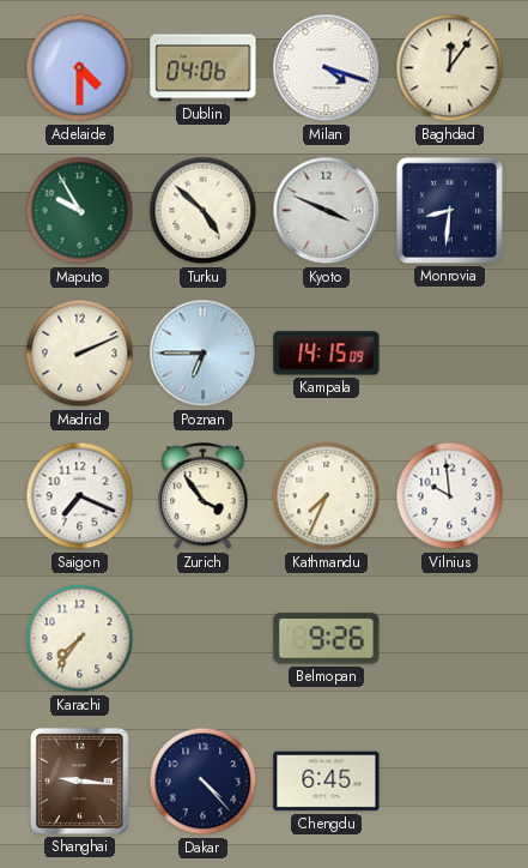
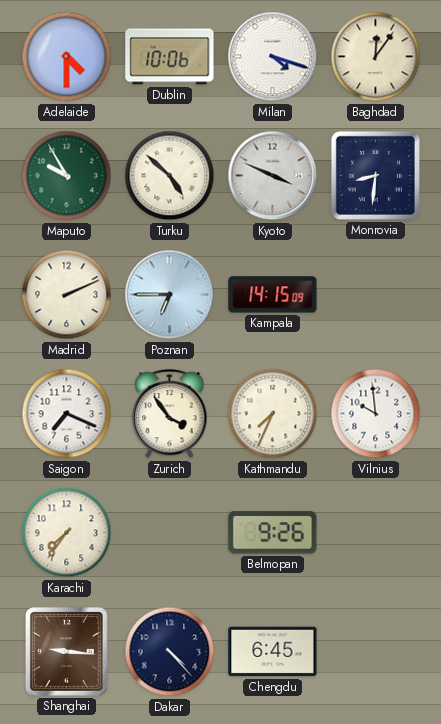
Dublin: 04:06 -> 10:06 (170, 57)
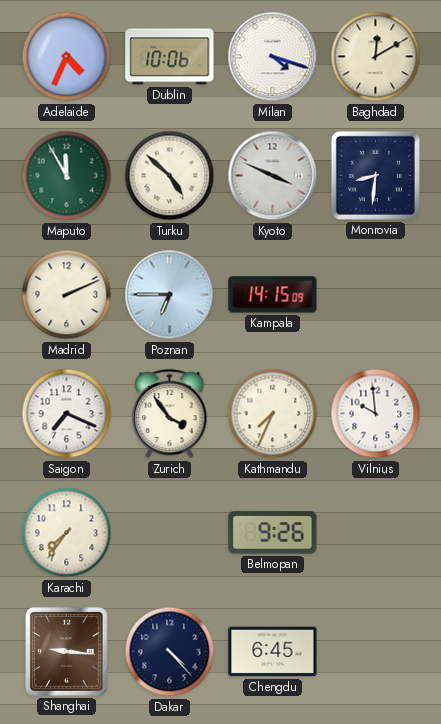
Adelaide: 4:30 -> 4:34 (67, 57)
Baghdad: 12:06 -> 12:10 (376, 57)
Maputo: 9:55 -> 11:55 (67, 176)
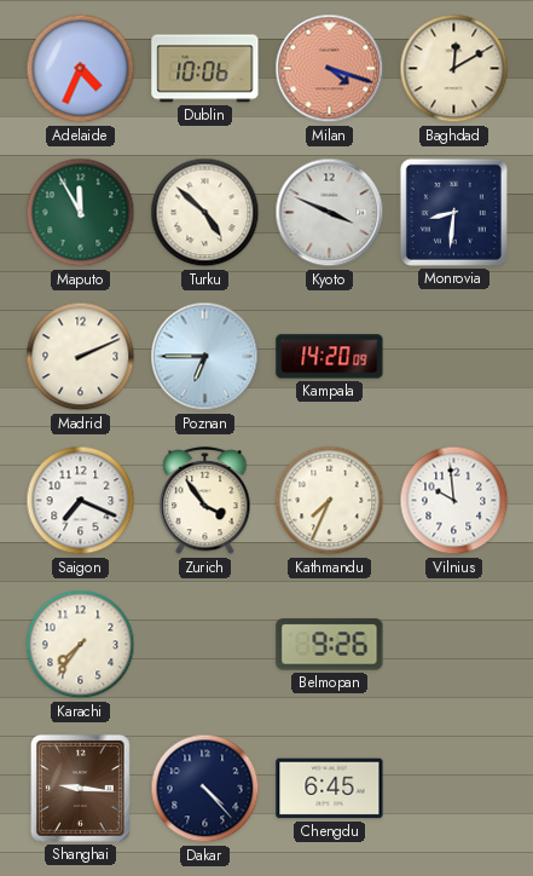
Milan dial: white -> salmon (330, 69)
Kampala: 14:15 -> 14:20 (330, 357)
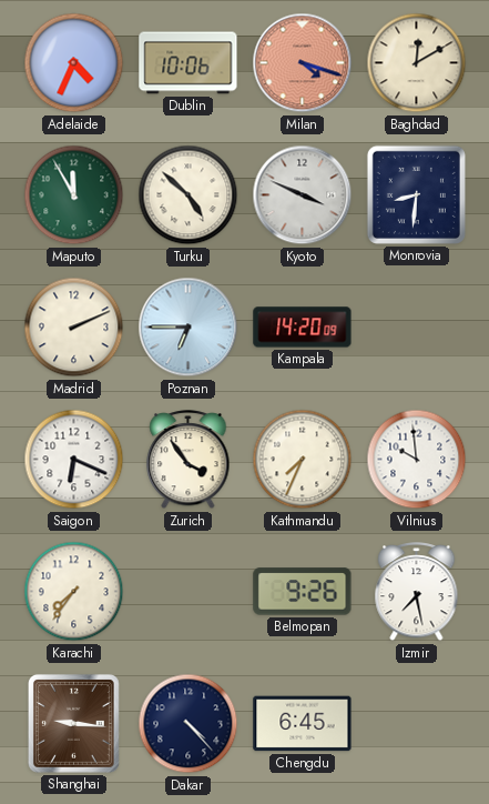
Saigon: 7:19 -> 6:19 (74, 460)
Izmir: none -> 7:28 (417, 592)
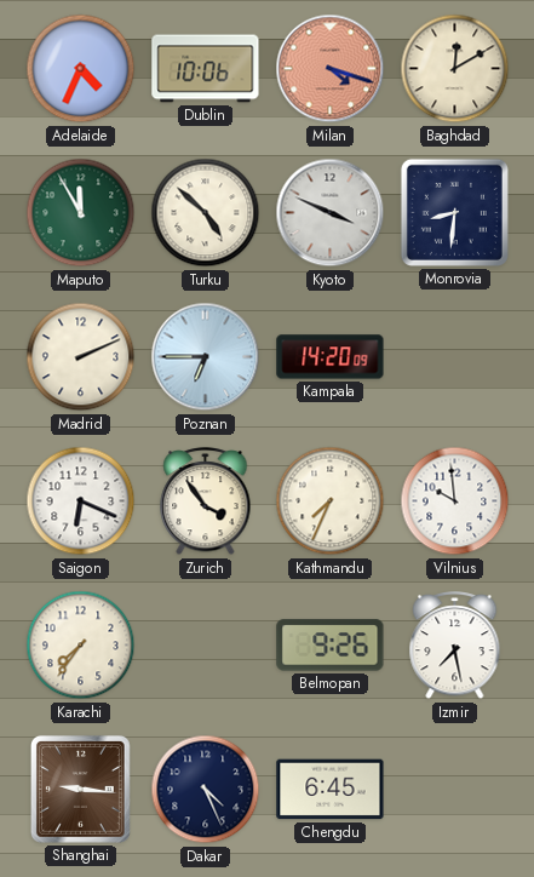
Dakar: 4:23 -> 4:26 (206, 790)
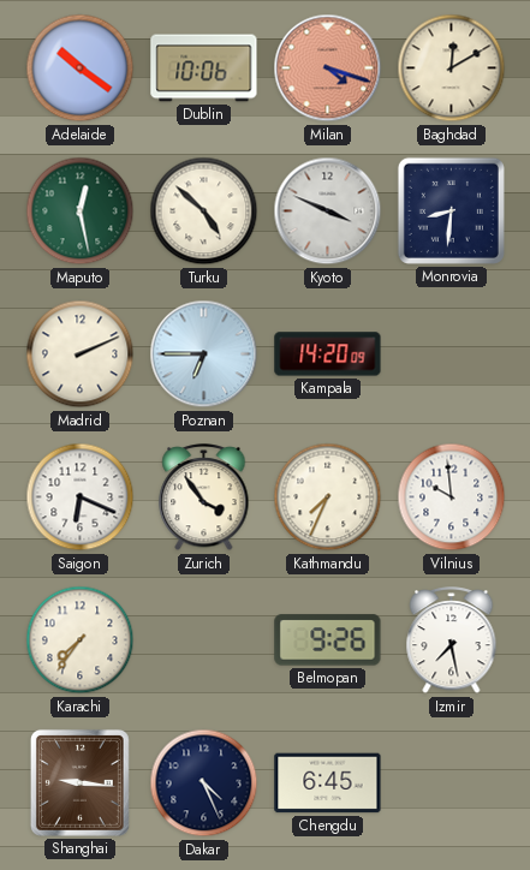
Adelaide: 4:34 -> 10:21 (81, 68)
Maputo: 11:55 -> 12:28 (81, 211)
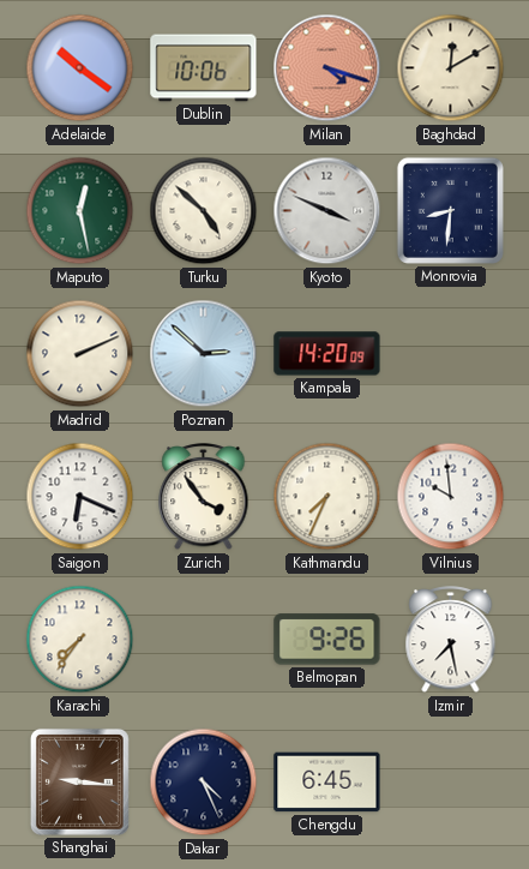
Poznan: 6:45 -> 2:52 (204, 354)
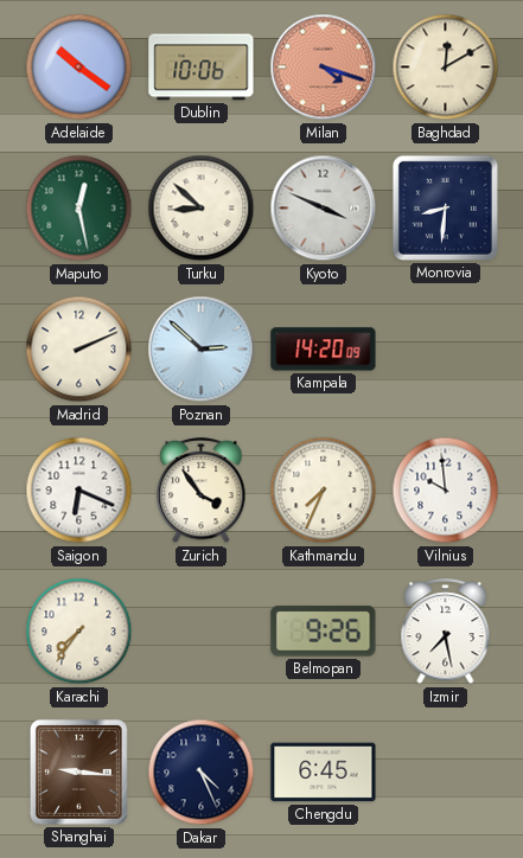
Turku: 4:52 -> 8:52 (202, 209)
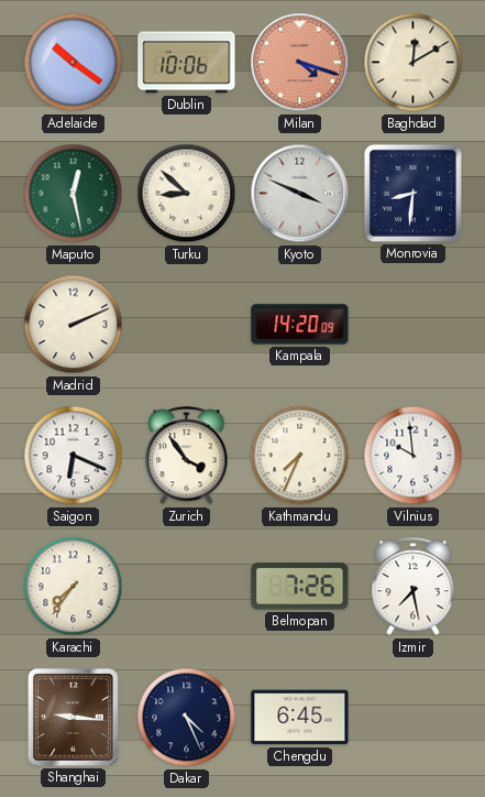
Poznan: 2:52 -> none (202, 350)
Belmopan: 9:26 -> 7:26 (300, 587)
